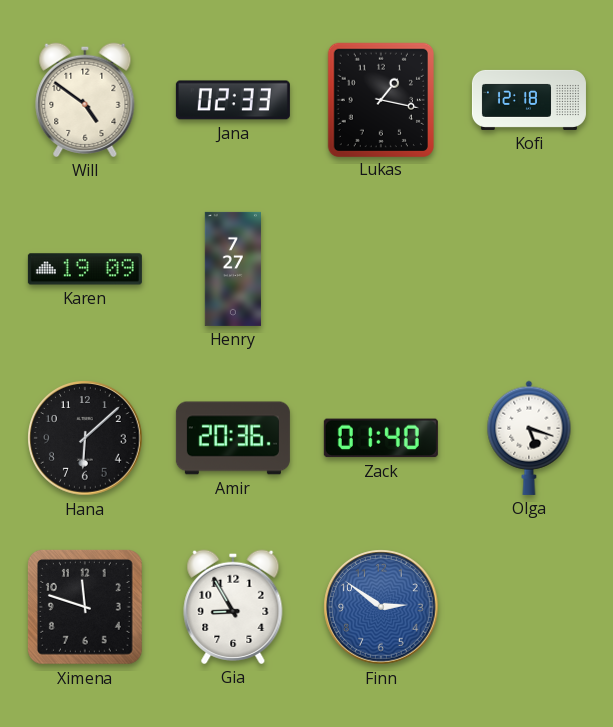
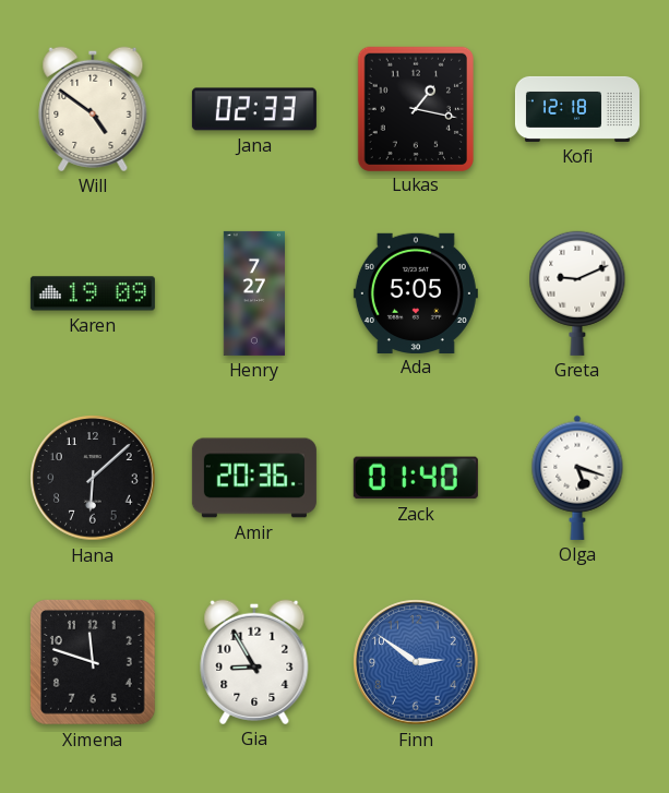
Ada: none -> 5:05 (416, 292)
Greta: none -> 9:11 (577, 293)
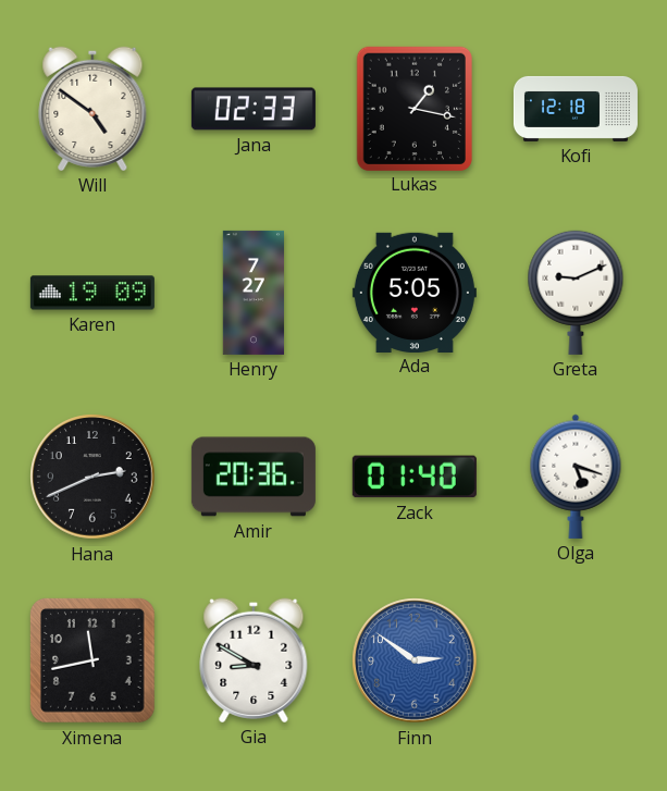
Hana: 6:08 -> 2:41 (92, 477)
Ximena: 11:48 -> 11:43 (92, 660)
Gia: 8:55 -> 8:50 (254, 660)
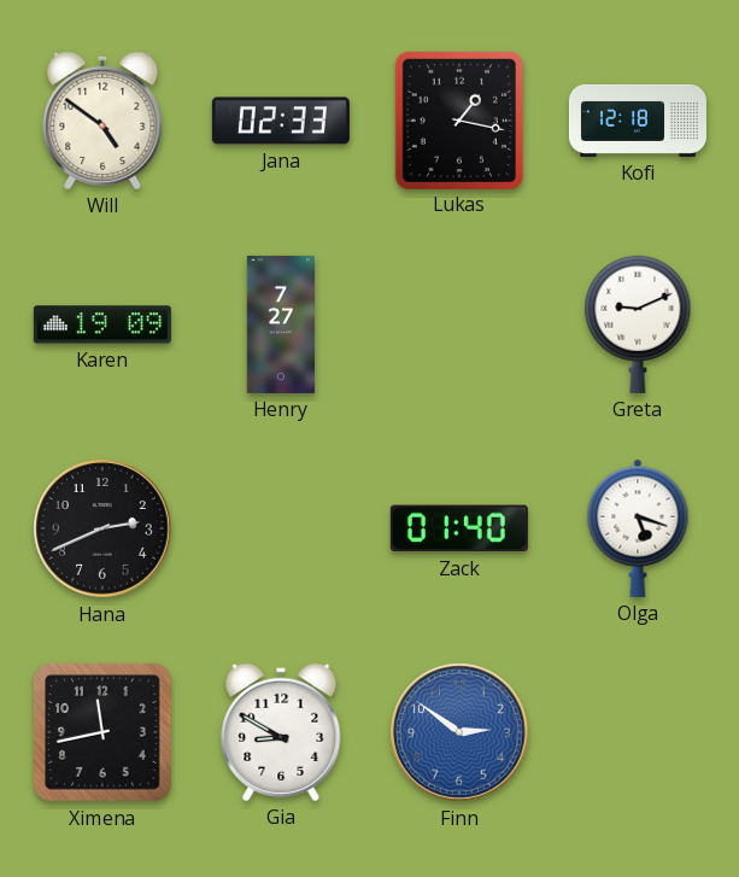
Ada: 5:05 -> none (415, 292)
Amir: 20:36 -> none (254, 477)
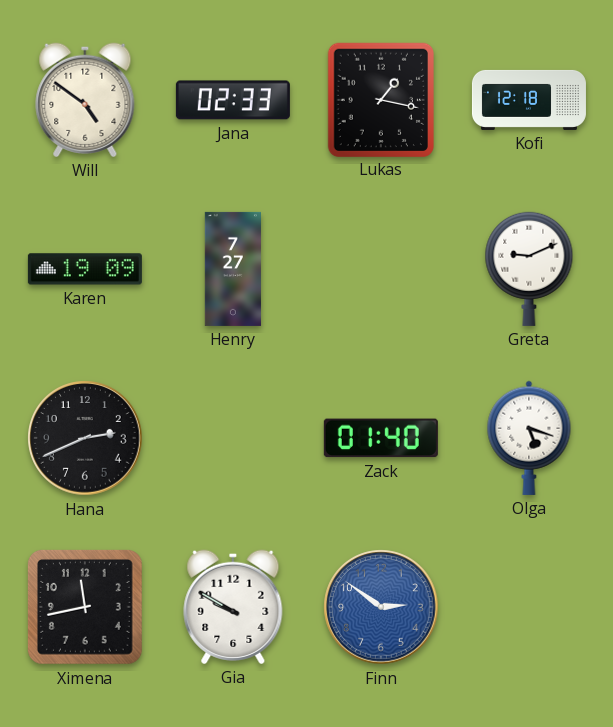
Gia: 8:50 -> 9:50 (233, 607)
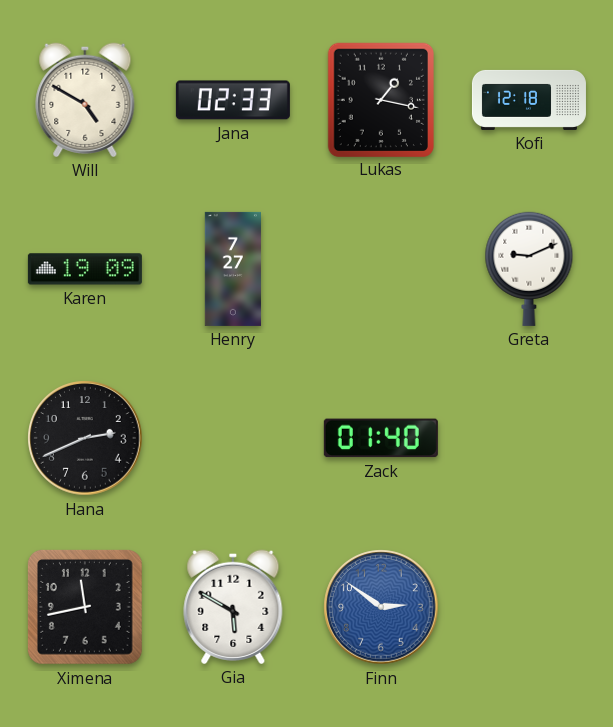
Will: 4:51 -> 4:50 (85, 100)
Olga: 5:18 -> none (529, 438)
Gia: 9:50 -> 5:50 (233, 607)
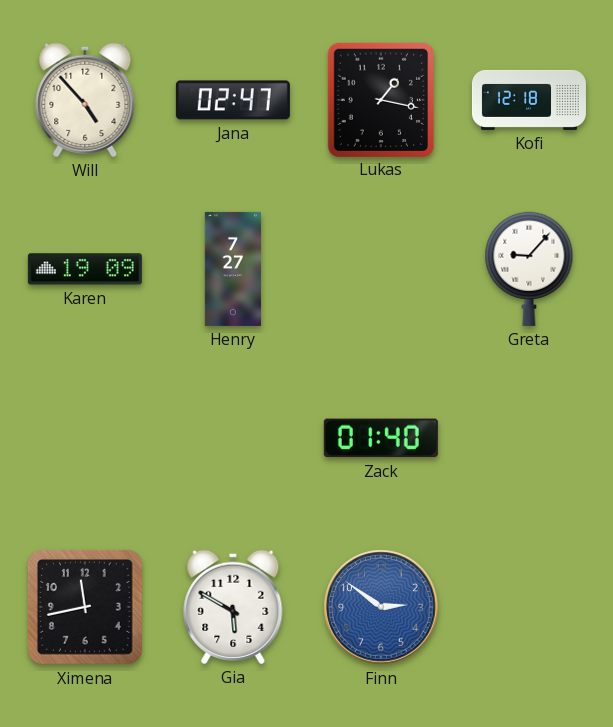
Will: 4:50 -> 4:53 (85, 100)
Jana: 02:33 -> 02:47 (233, 100)
Greta: 9:11 -> 9:07 (529, 269)
Hana: 2:41 -> none (85, 438)
